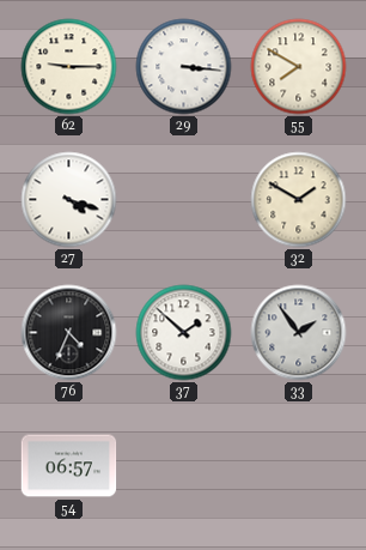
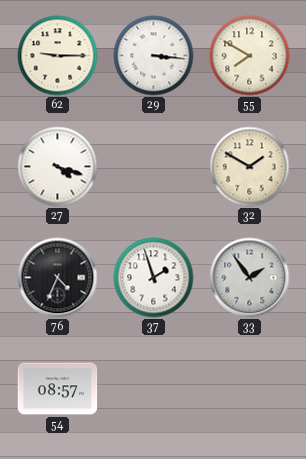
37: 1:52 -> 1:57 (154, 278)
54: 06:57 -> 08:57 (58, 389)
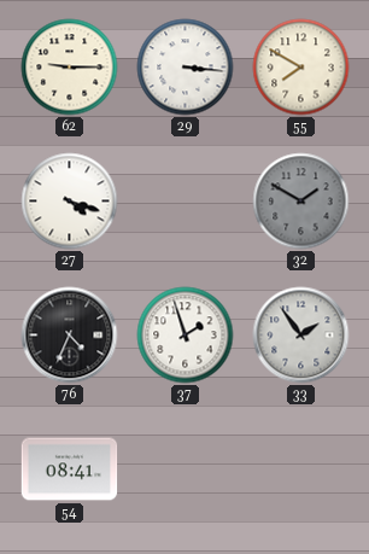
32 dial: cream -> grey (301, 202)
54: 08:57 -> 08:41 (70, 470)
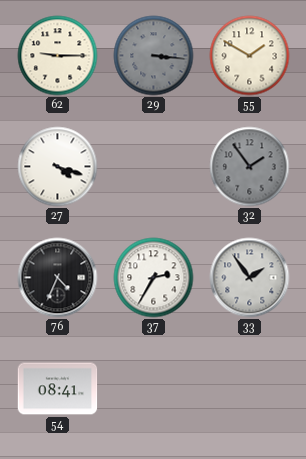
29 dial: white -> grey (154, 56)
55: 7:50 -> 1:50 (250, 56)
32: 1:50 -> 1:54 (250, 167)
37: 1:57 -> 2:35 (154, 278)
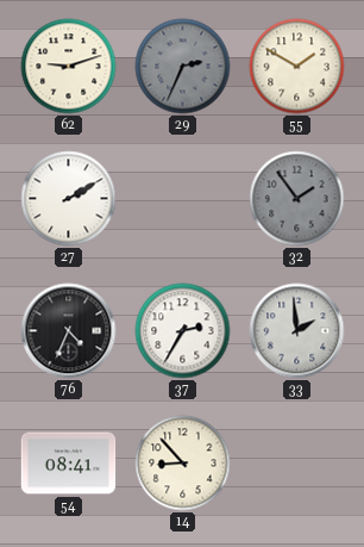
62: 9:15 -> 9:12 (69, 67)
29: 3:16 -> 2:34 (183, 67)
27: 4:18 -> 2:10 (69, 199)
33: 1:54 -> 1:59 (297, 331)
14: none -> 8:53 (183, 464)
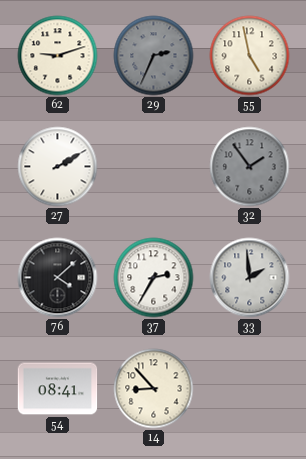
55: 1:50 -> 4:58 (250, 56)
76: 4:34 -> 4:08 (58, 278)
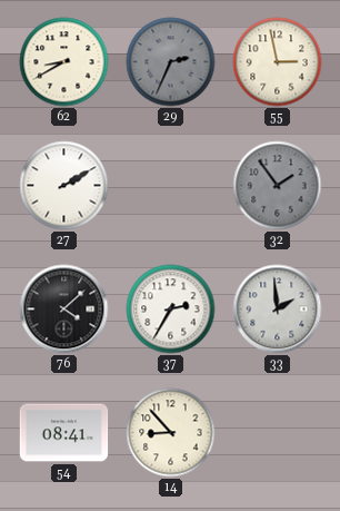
62: 9:12 -> 8:40 (64, 62)
55: 4:58 -> 2:58 (278, 62)
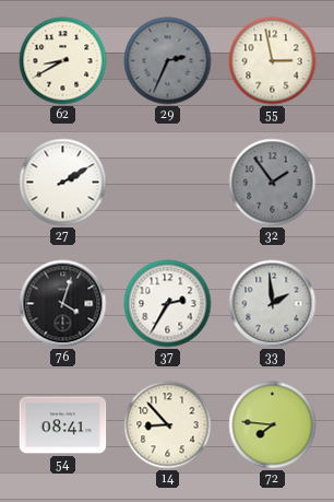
76: 4:08 -> 4:03 (63, 304)
72: none -> 7:46 (273, 425)
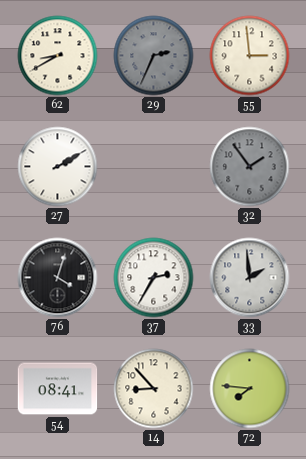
55: 2:58 -> 2:59 (250, 56)
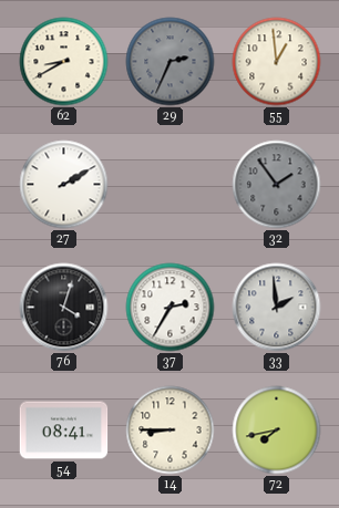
55: 2:59 -> 12:59 (277, 62)
14: 8:53 -> 8:45 (171, 431)
72: 7:46 -> 7:43 (277, 431)
